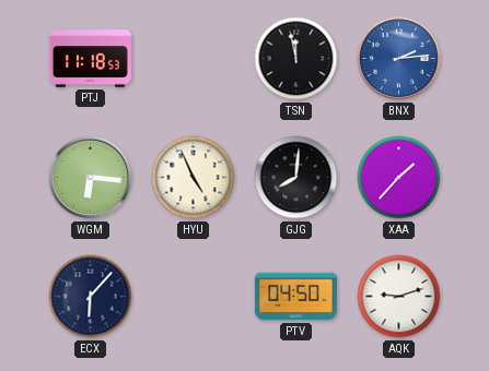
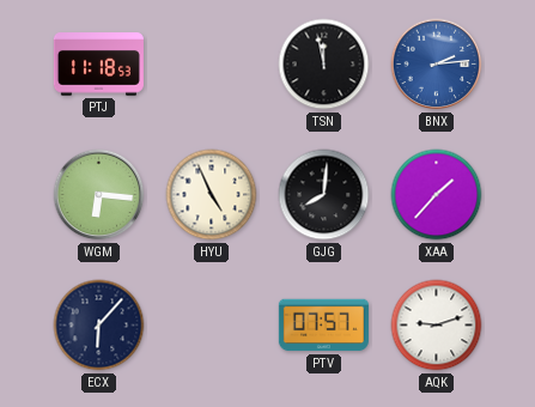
PTV: 04:50 -> 07:57 (323, 326)
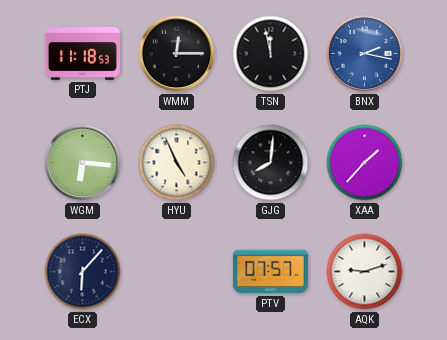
WMM: none -> 12:15 (177, 54)
BNX: 2:14 -> 2:17 (365, 54)
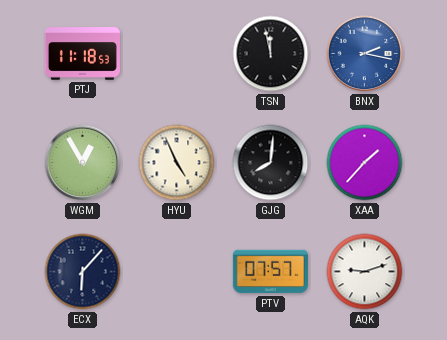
WMM: 12:15 -> none (177, 54)
WGM: 6:16 -> 12:55 (83, 163)
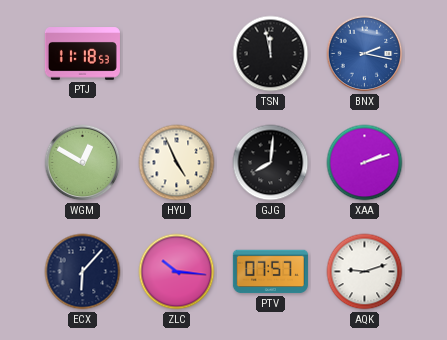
WGM: 12:55 -> 12:50 (83, 163)
XAA: 1:37 -> 2:12 (365, 163)
ZLC: none -> 10:16 (177, 272)
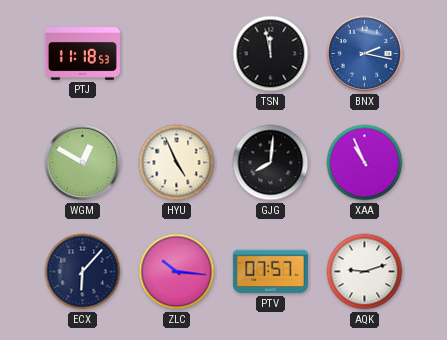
XAA: 2:12 -> 10:56 (365, 163)
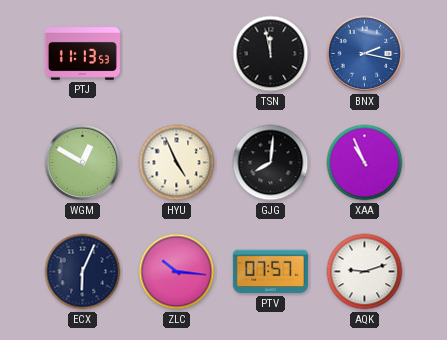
PTJ: 11:18 -> 11:13 (82, 54)
ECX: 6:07 -> 6:04 (83, 272)
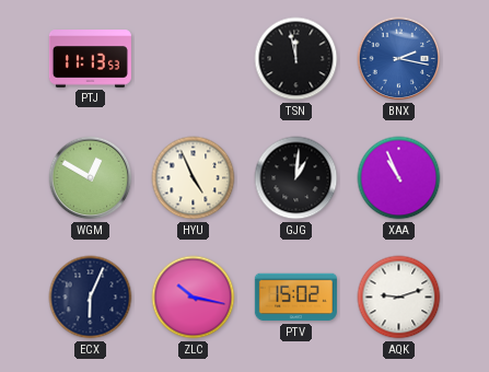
GJG: 8:01 -> 1:01 (296, 178)
ZLC: 10:16 -> 10:17 (194, 298)
PTV: 07:57 -> 15:02 (295, 298)
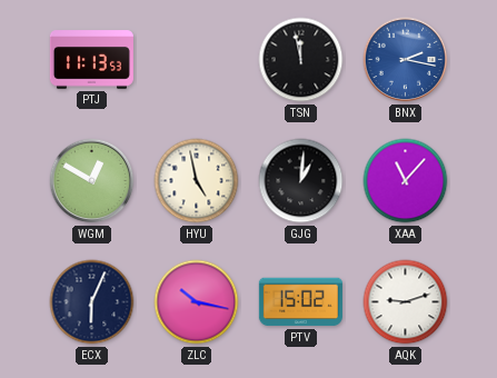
HYU: 4:56 -> 4:58 (197, 181)
XAA: 10:56 -> 11:07 (406, 181)
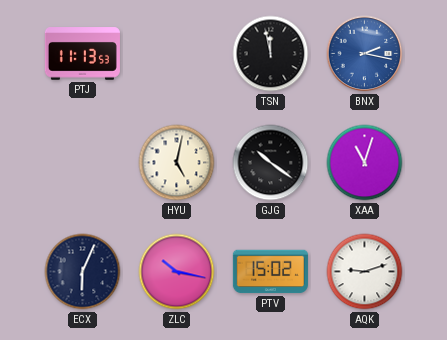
WGM: 12:50 -> none (92, 181)
HYU: 4:58 -> 5:02 (177, 163)
GJG: 1:01 -> 10:21 (271, 163)
XAA: 11:07 -> 11:03 (365, 163)
